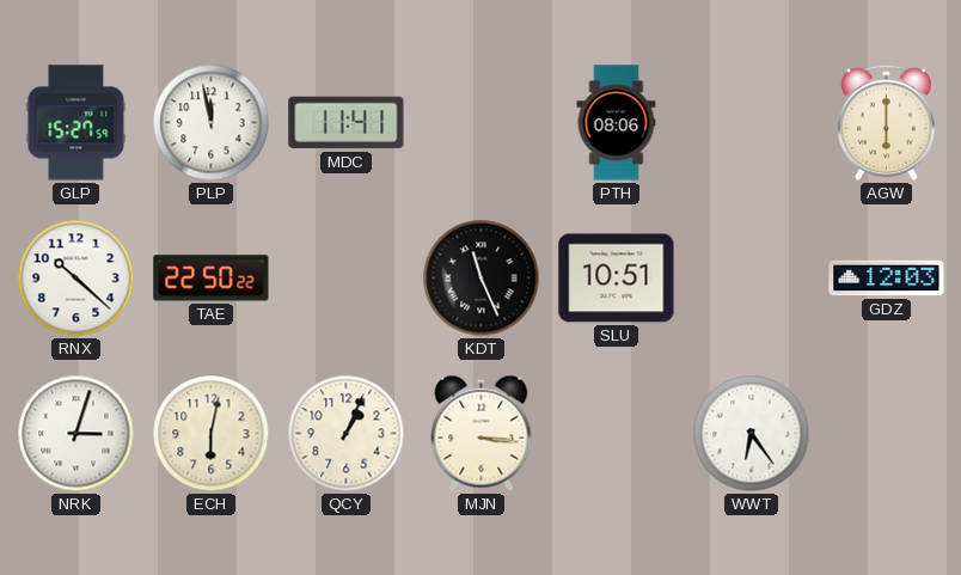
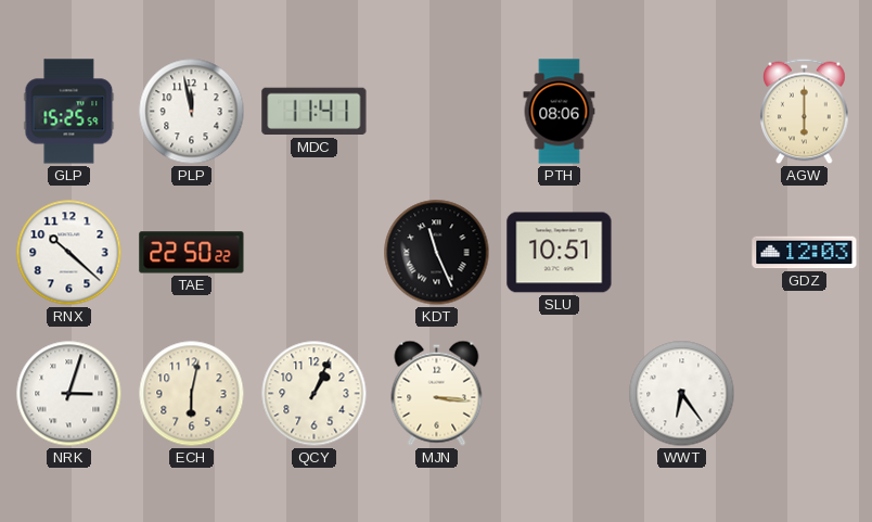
GLP: 15:27 -> 15:25 (69, 112)
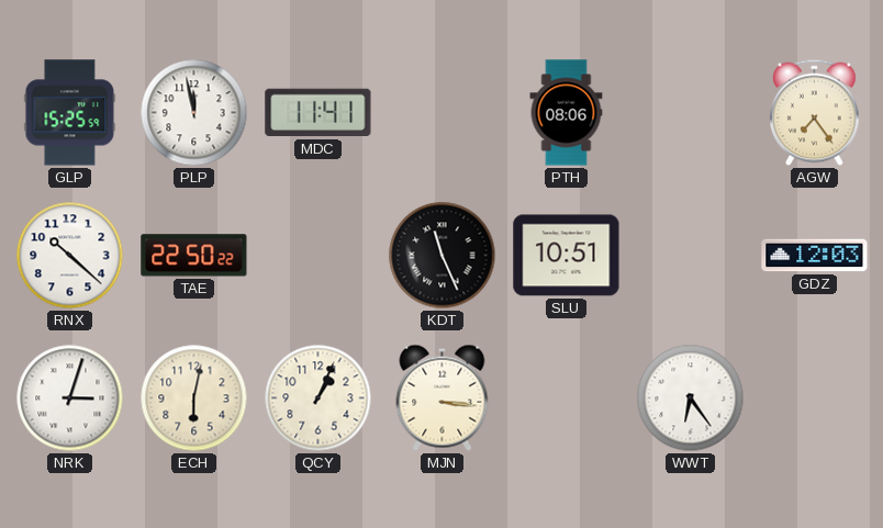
AGW: 6:00 -> 7:24 (815, 113)
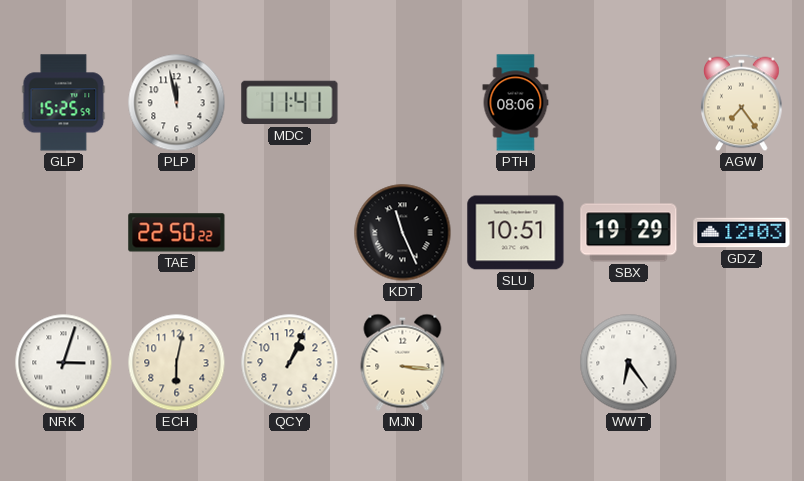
RNX: 10:22 -> none (70, 256)
SBX: none -> 19:29 (629, 233)
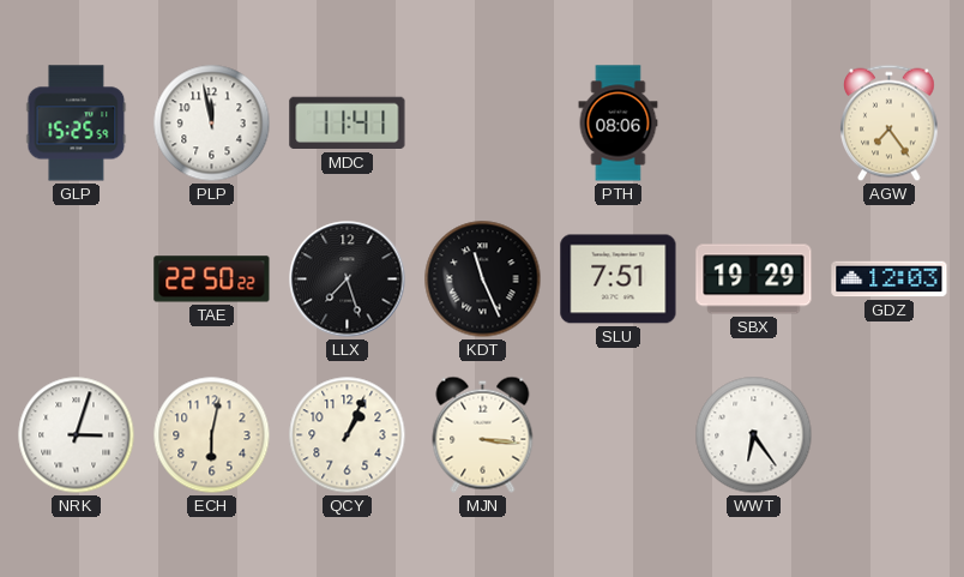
LLX: none -> 7:27 (348, 280)
SLU: 10:51 -> 7:51 (619, 280)
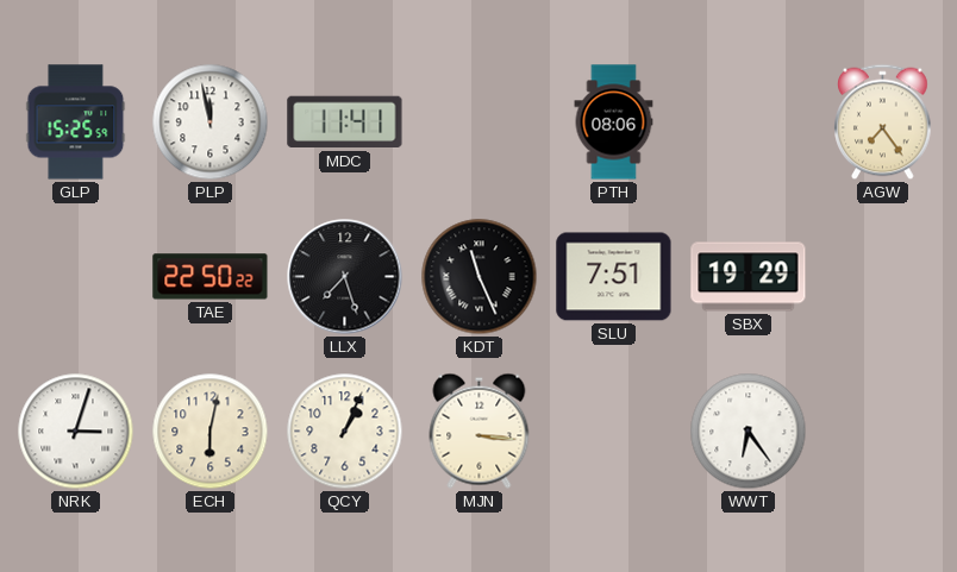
GDZ: 12:03 -> none (890, 280)
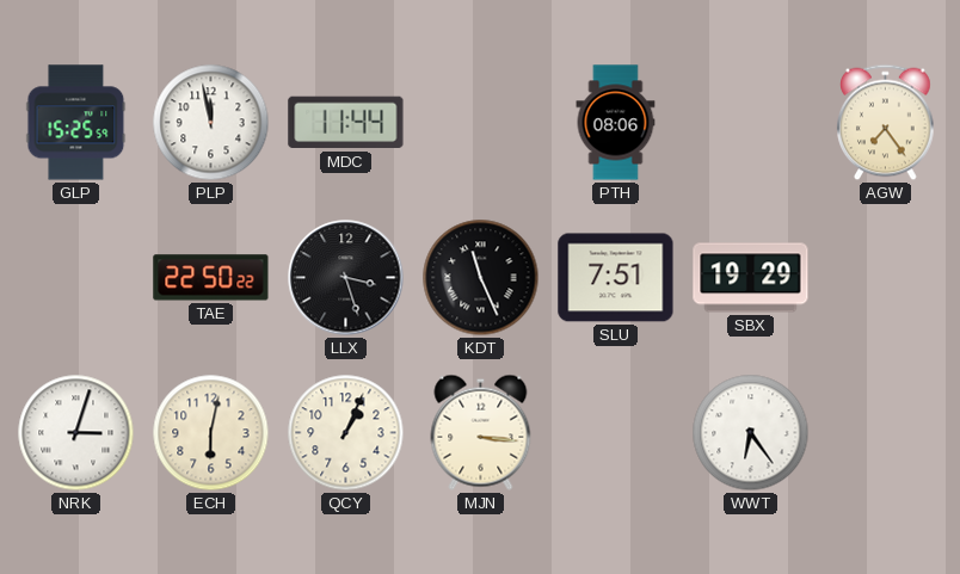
MDC: 11:41 -> 11:44 (346, 123)
LLX: 7:27 -> 3:27 (346, 278)
